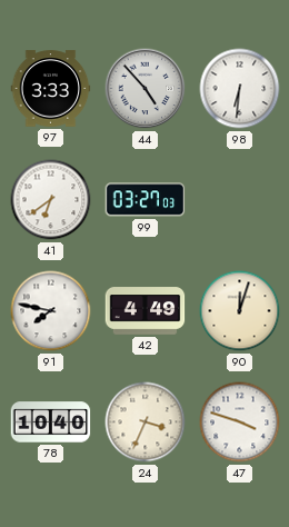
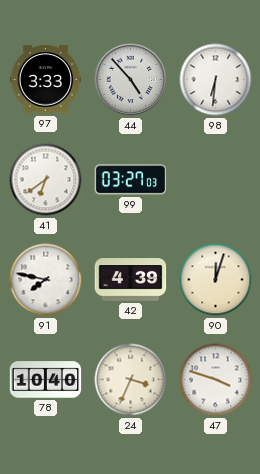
42: 4:49 -> 4:39 (131, 280)
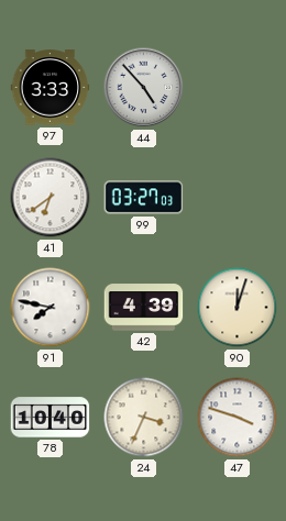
98: 6:31 -> none (216, 80)
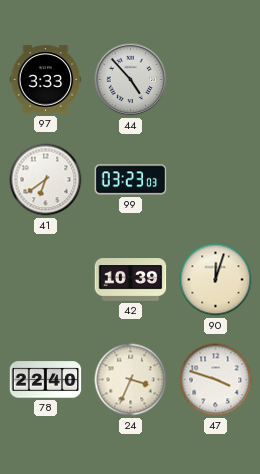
99: 03:27 -> 03:23 (131, 180)
91: 7:47 -> none (51, 308)
42: 4:39 -> 10:39 (131, 280)
78: 10:40 -> 22:40 (46, 380)
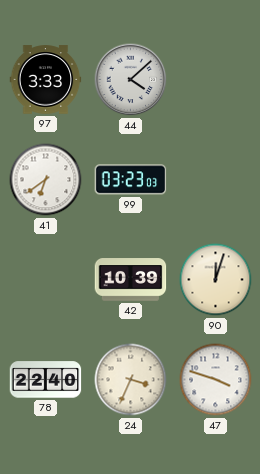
44: 4:53 -> 4:08 (131, 80)
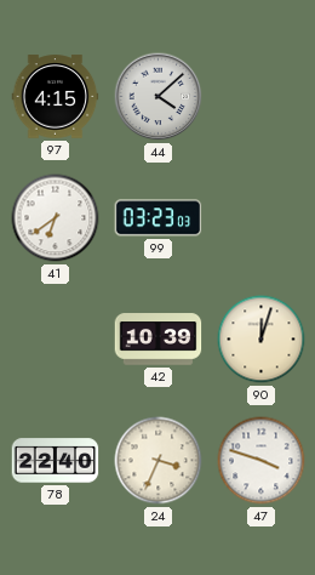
97: 3:33 -> 4:15 (56, 97)
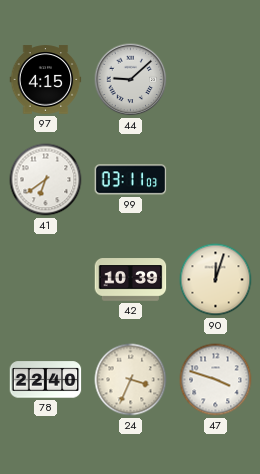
44: 4:08 -> 9:08 (131, 80)
99: 03:23 -> 03:11 (131, 180)
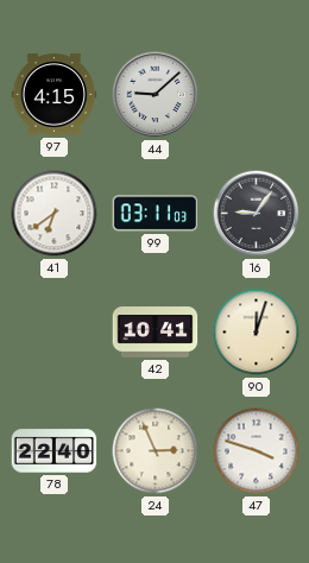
16: none -> 9:06 (257, 214)
42: 10:39 -> 10:41 (156, 333)
24: 3:34 -> 2:56 (156, 451)
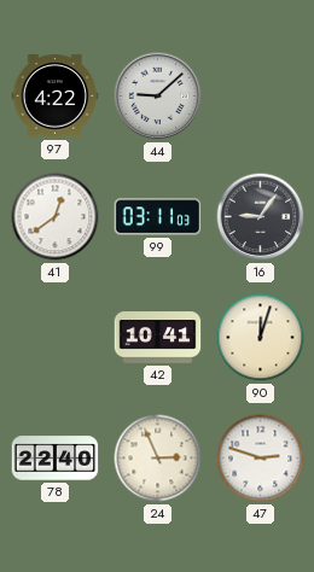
97: 4:15 -> 4:22 (56, 97)
41: 6:39 -> 12:39 (56, 217)
47: 3:48 -> 2:48 (261, 459)
